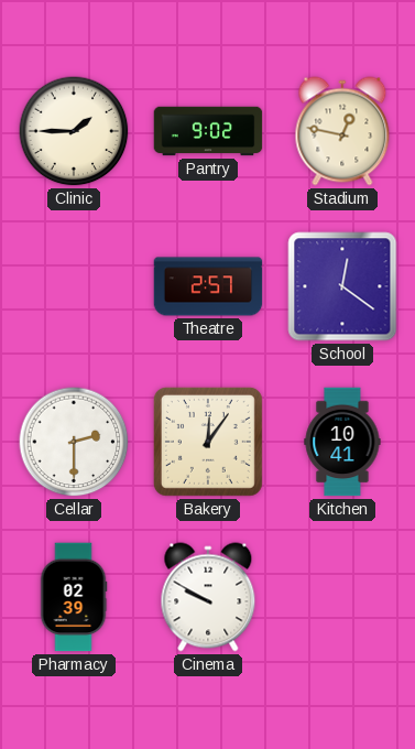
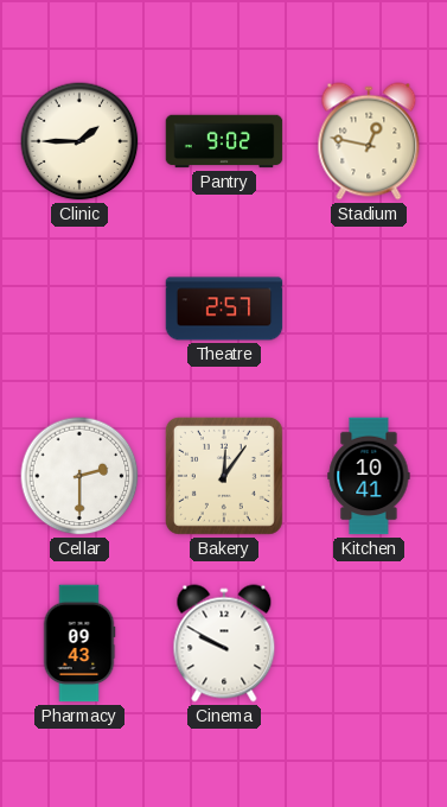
School: 12:21 -> none (342, 286)
Pharmacy: 02:39 -> 09:43 (79, 643)
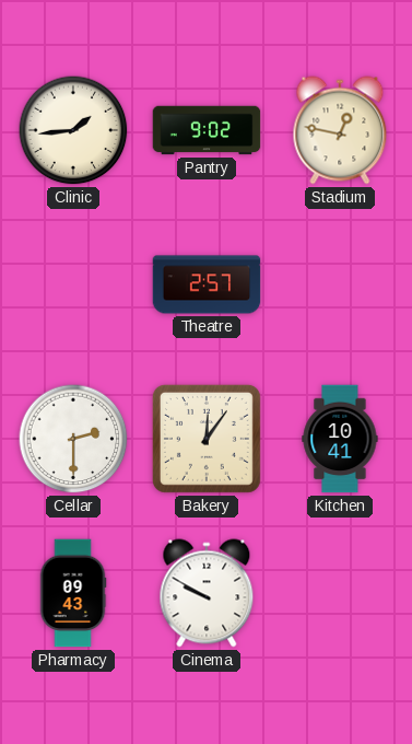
Clinic: 1:45 -> 1:44 (73, 130)
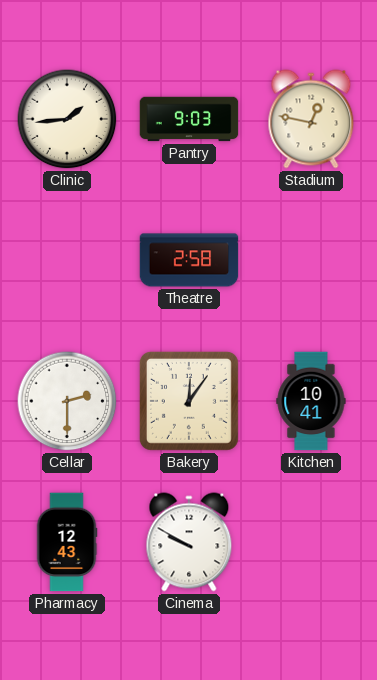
Pantry: 9:02 -> 9:03 (189, 119)
Theatre: 2:57 -> 2:58 (189, 260)
Pharmacy: 09:43 -> 12:43 (67, 542)
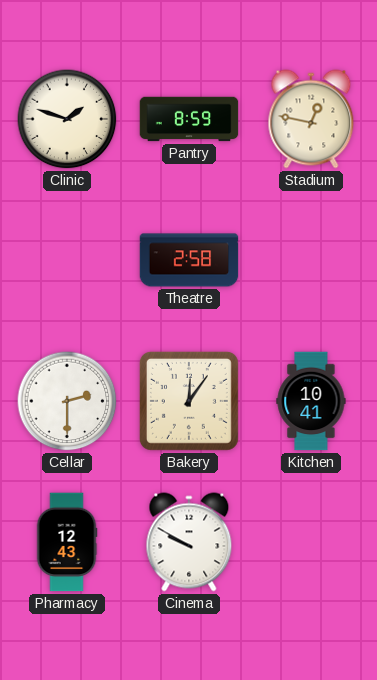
Clinic: 1:44 -> 1:48 (67, 119)
Pantry: 9:03 -> 8:59 (189, 119)
